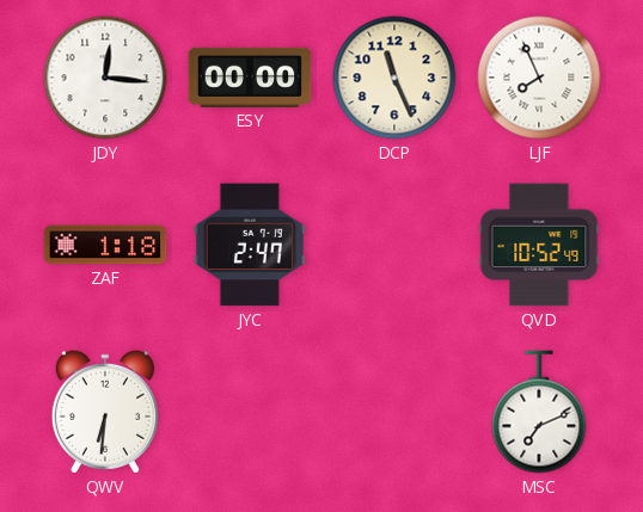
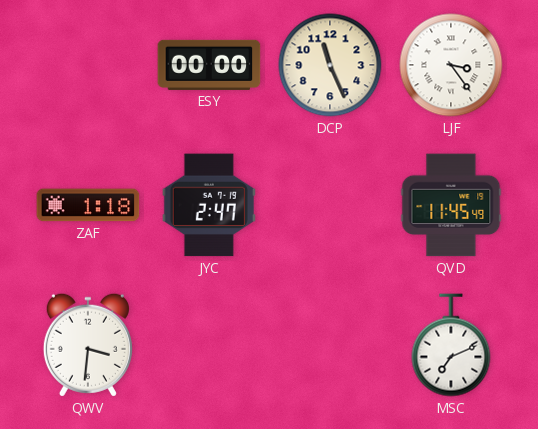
JDY: 12:16 -> none (105, 78)
LJF: 7:56 -> 3:24 (451, 65)
QVD: 10:52 -> 11:45 (451, 205)
QWV: 6:31 -> 3:31 (88, 345)
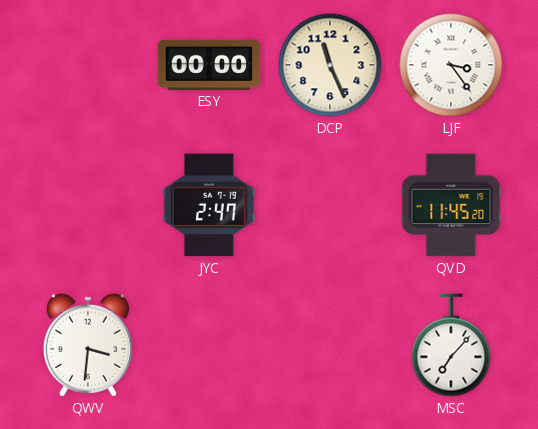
ZAF: 1:18 -> none (88, 205)
QVD: 11:45:49 -> 11:45:20 (451, 205)
MSC: 7:11 -> 7:07 (451, 345)
